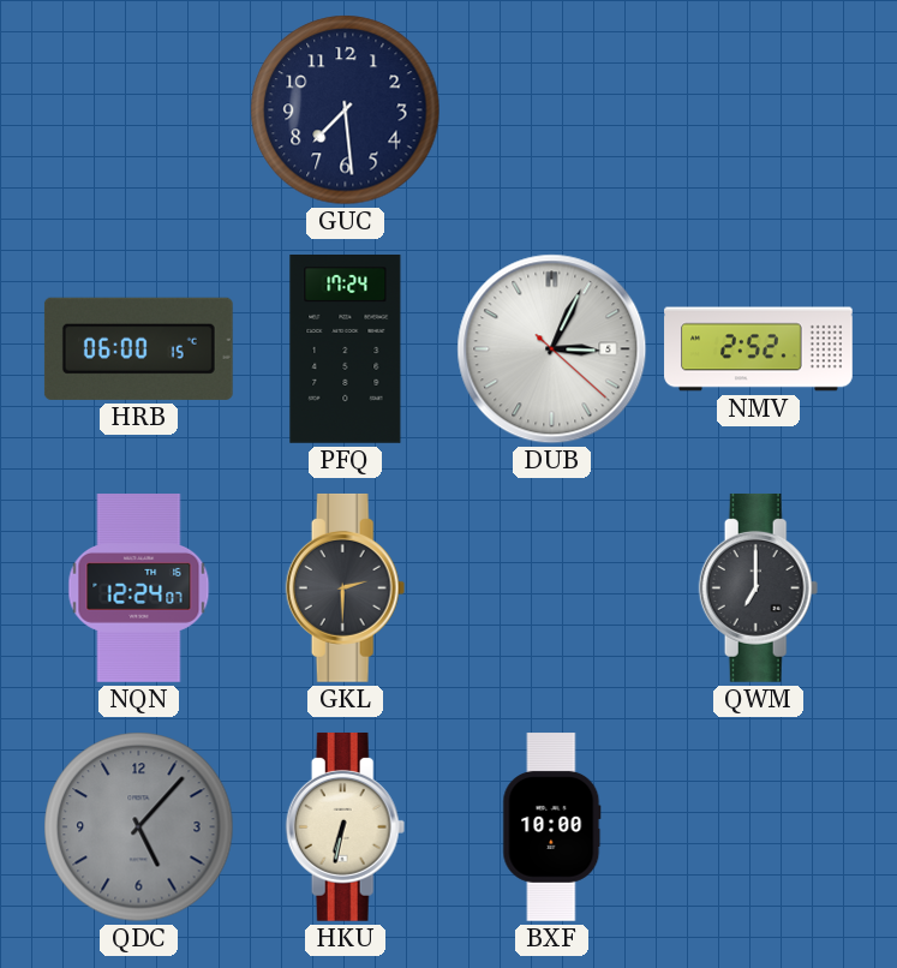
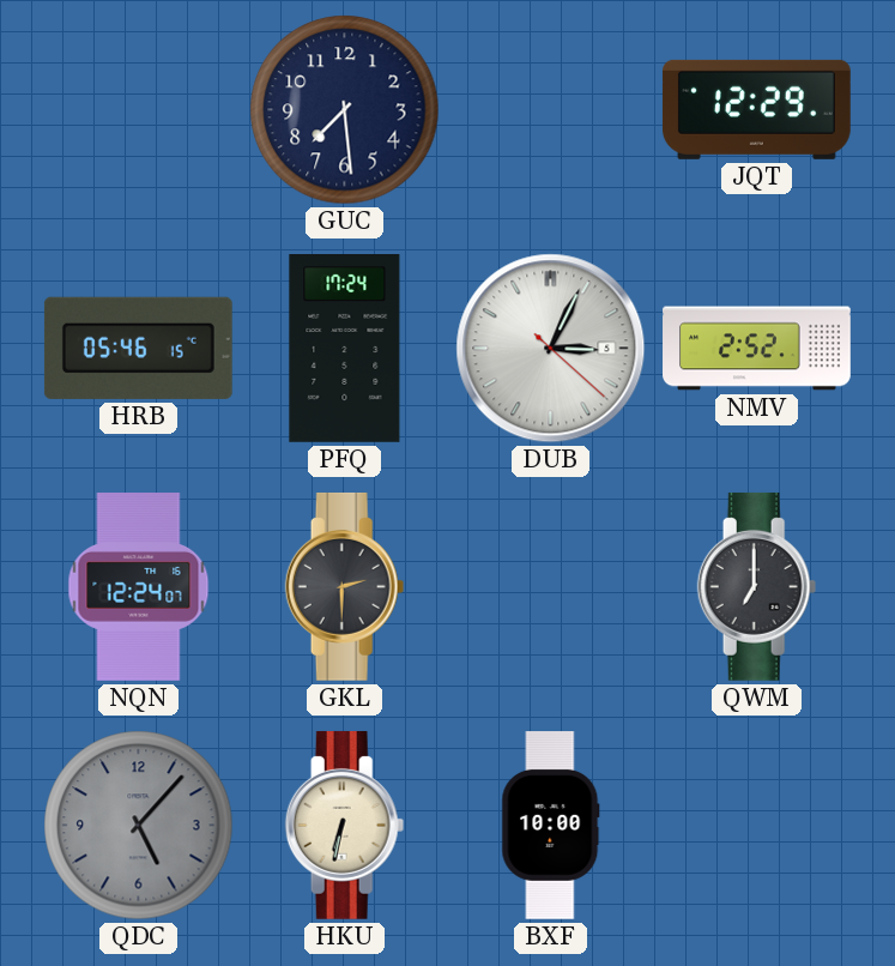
JQT: none -> 12:29 (756, 109)
HRB: 06:00 -> 05:46 (138, 348)
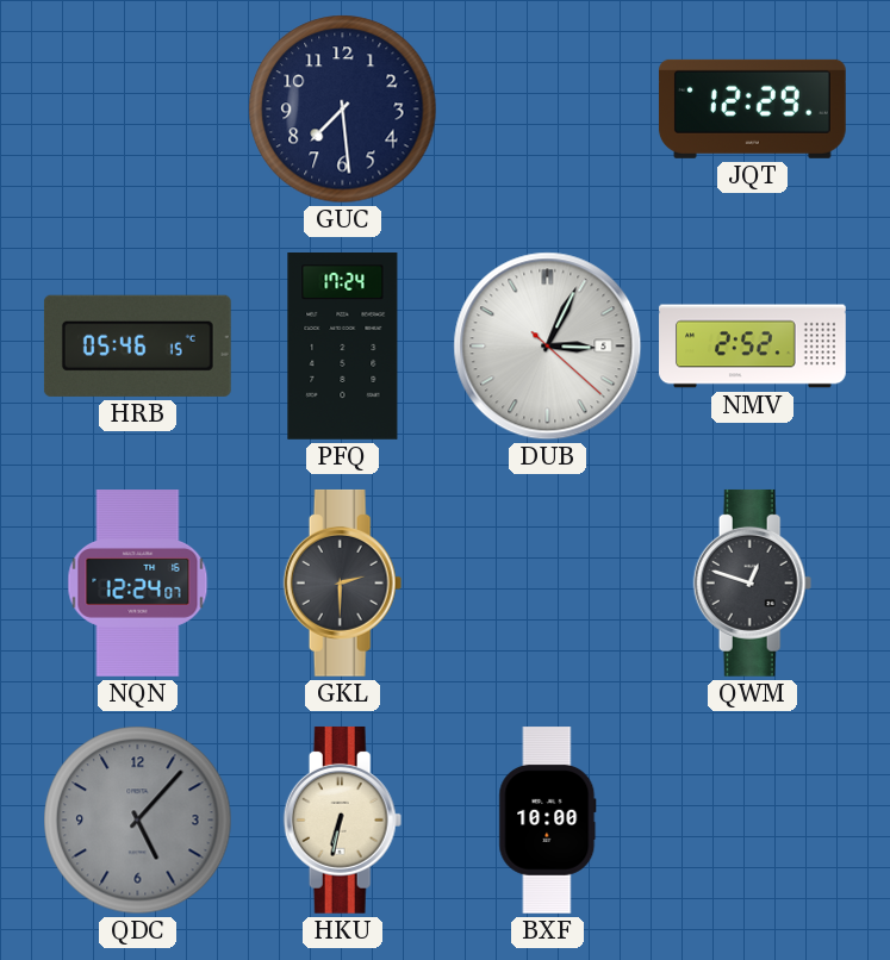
QWM: 7:00 -> 12:48 (753, 582)
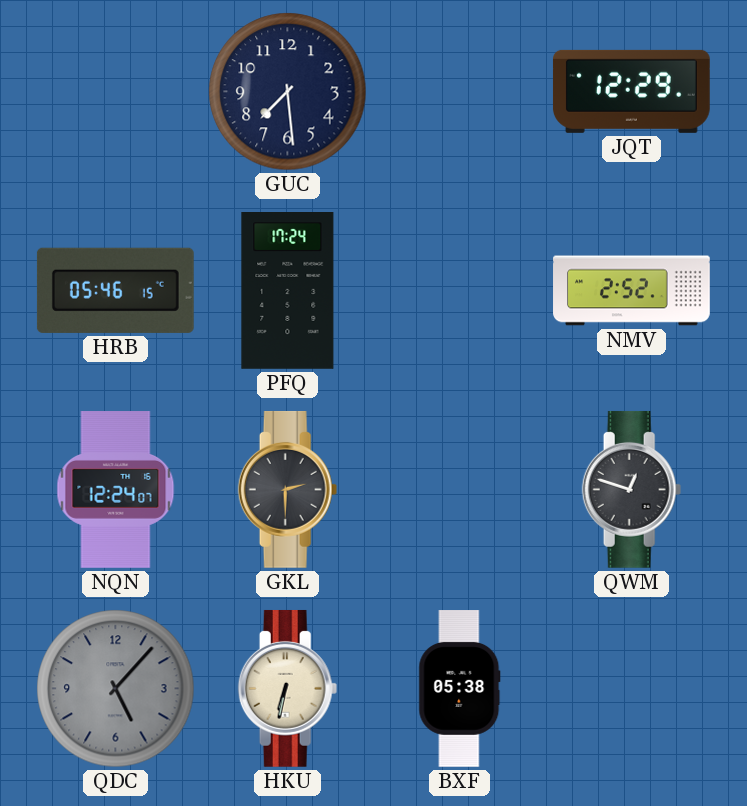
DUB: 3:04 -> none (548, 347)
BXF: 10:00 -> 05:38 (460, 689)
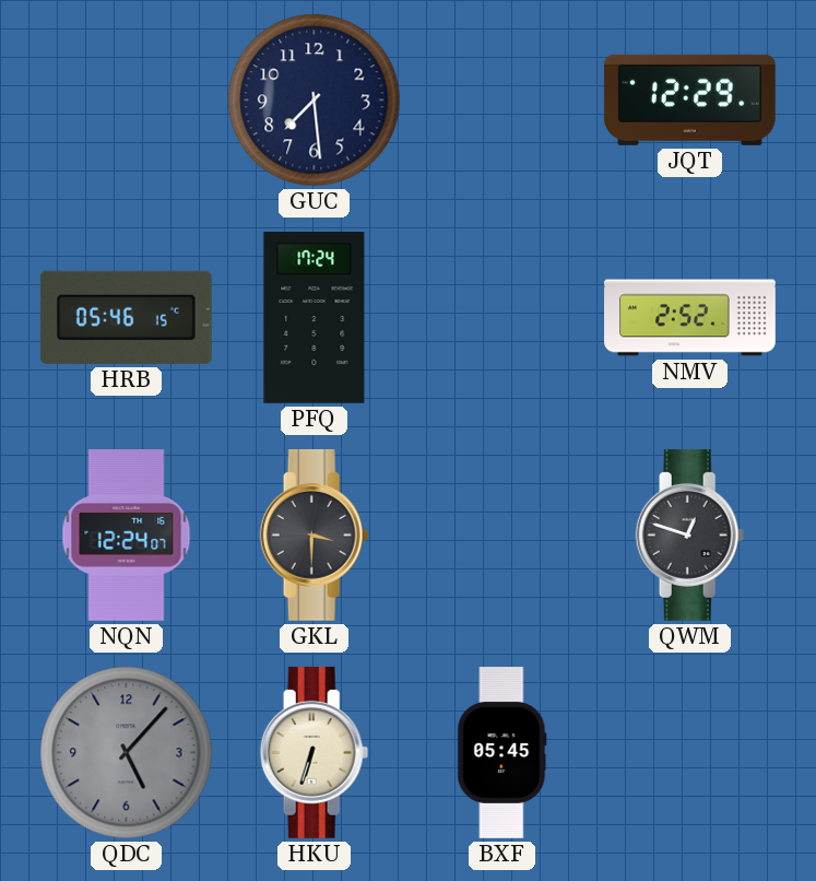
GKL: 2:30 -> 3:30 (315, 535)
HKU: 6:32 -> 6:33 (315, 752)
BXF: 05:38 -> 05:45 (502, 753)
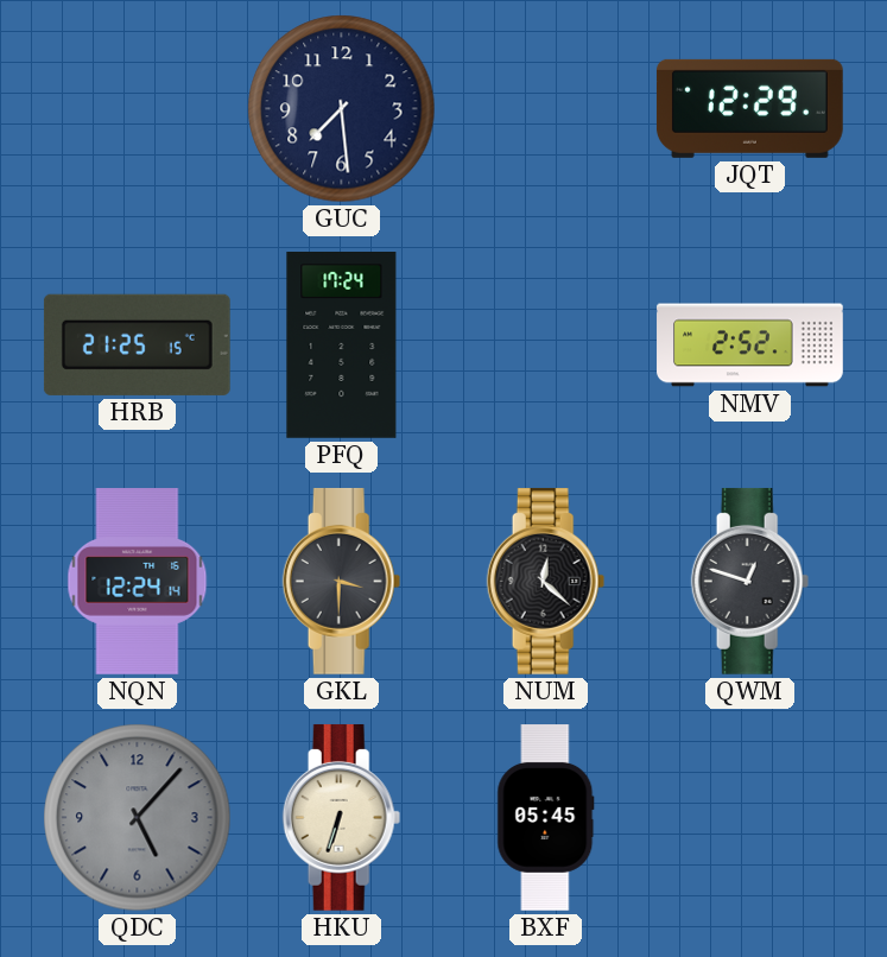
HRB: 05:46 -> 21:25 (137, 344)
NQN: 12:24:07 -> 12:24:14 (138, 582)
NUM: none -> 12:22 (546, 581)
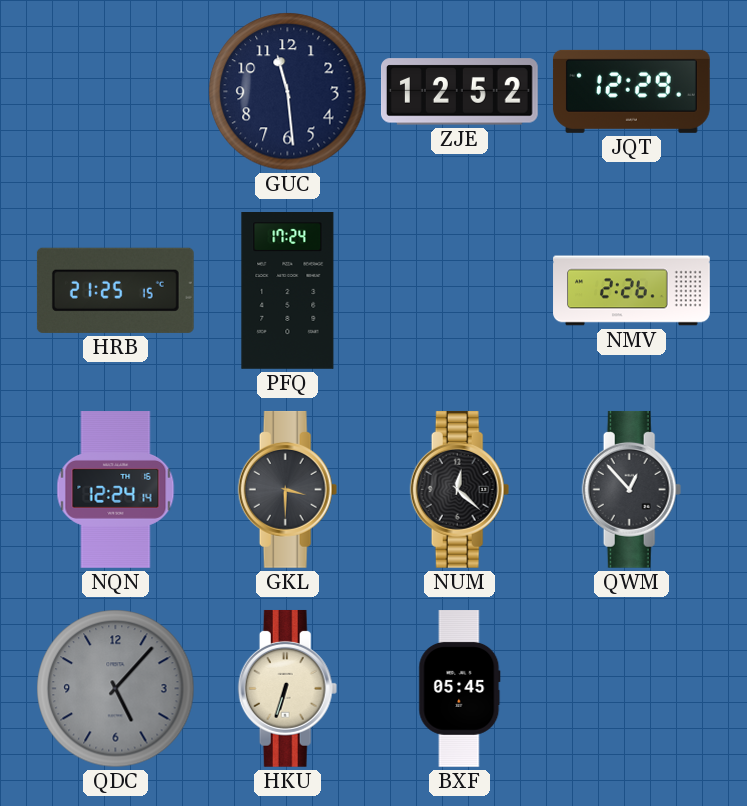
GUC: 7:29 -> 11:29 (288, 92)
ZJE: none -> 12:52 (459, 92)
NMV: 2:52 -> 2:26 (632, 291)
QWM: 12:48 -> 12:53 (632, 489)
